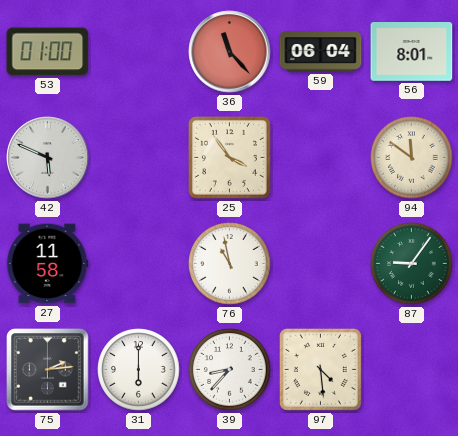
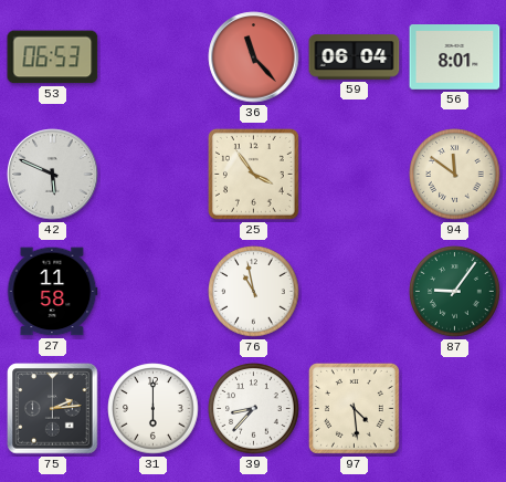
53: 01:00 -> 06:53 (53, 57)
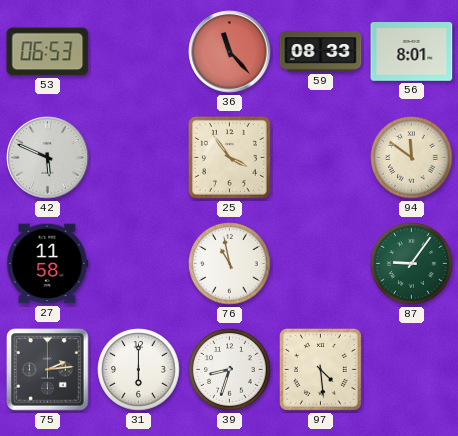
59: 06:04 -> 08:33 (321, 52)
39: 8:37 -> 8:33 (230, 370)
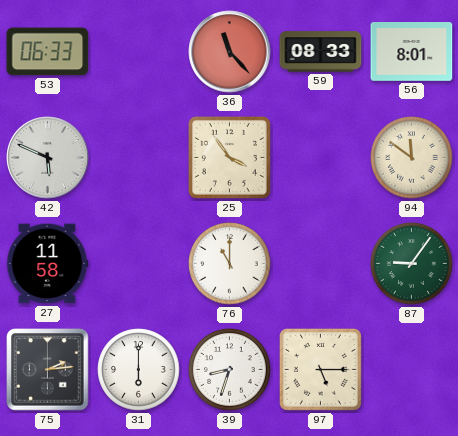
53: 06:53 -> 06:33 (48, 52)
76: 10:58 -> 11:00 (230, 264)
97: 4:29 -> 5:15 (320, 369)
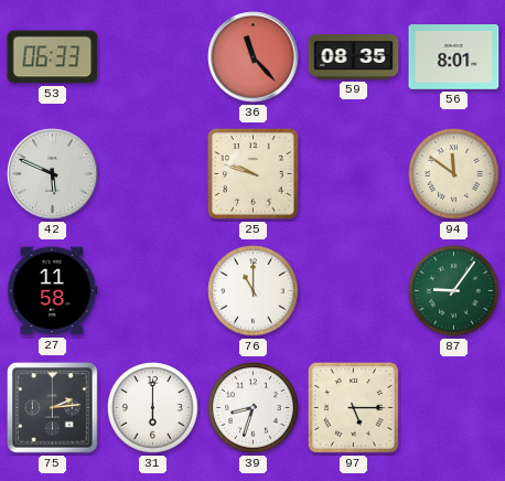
59: 08:33 -> 08:35 (354, 57)
25: 3:54 -> 9:48 (253, 173)
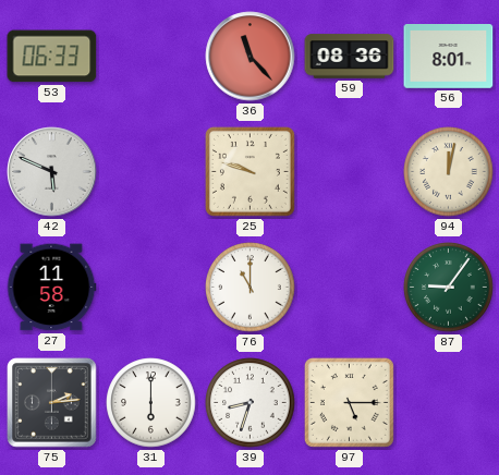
59: 08:35 -> 08:36 (350, 57)
94: 11:51 -> 12:02 (449, 172)
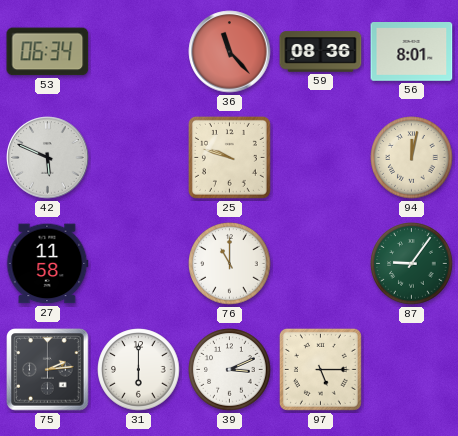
53: 06:33 -> 06:34 (48, 52)
39: 8:33 -> 3:11 (230, 370)
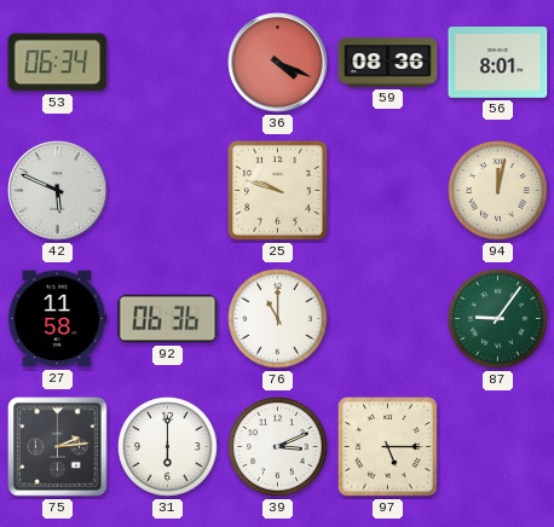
36: 11:23 -> 4:19 (278, 63)
92: none -> 06:36 (168, 319)
